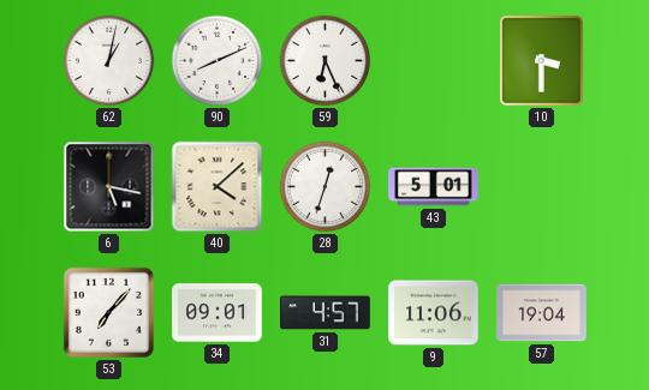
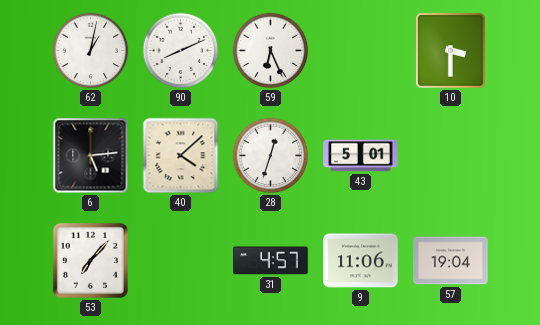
6: 5:17 -> 5:14 (91, 156)
34: 09:01 -> none (218, 313)
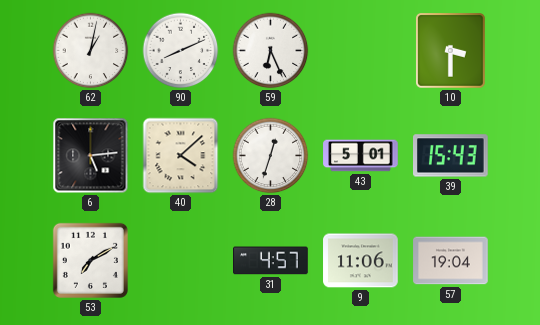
39: none -> 15:43 (451, 156)
53: 7:07 -> 7:10 (90, 260)
